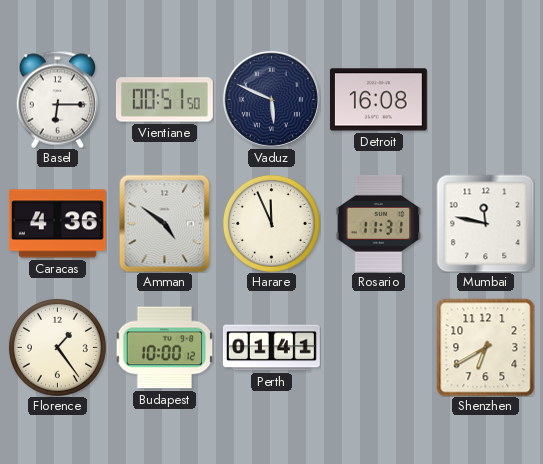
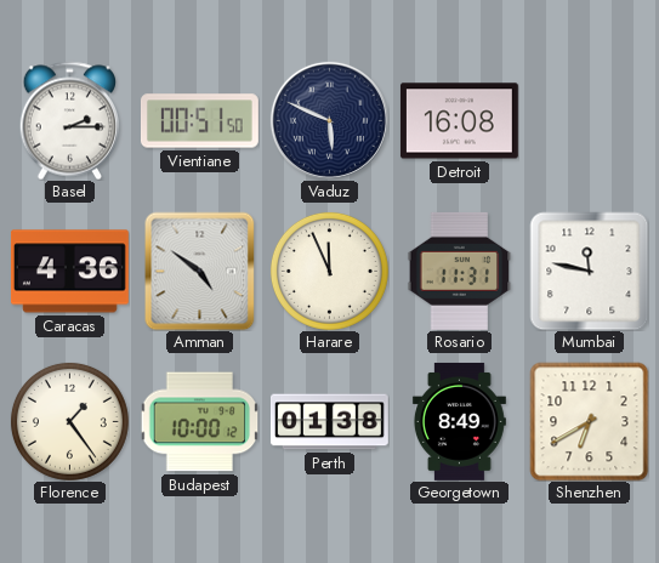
Basel: 6:15 -> 2:15 (69, 120)
Perth: 01:41 -> 01:38 (329, 422)
Georgetown: none -> 8:49 (459, 421)
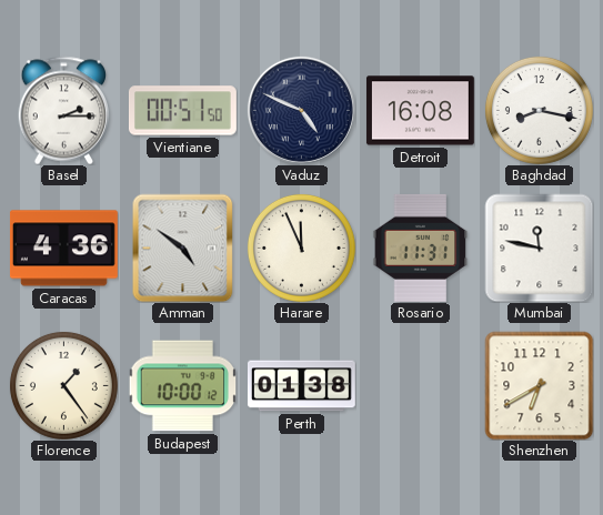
Vaduz: 5:49 -> 4:49 (301, 110)
Baghdad: none -> 8:17 (539, 110)
Georgetown: 8:49 -> none (459, 421)
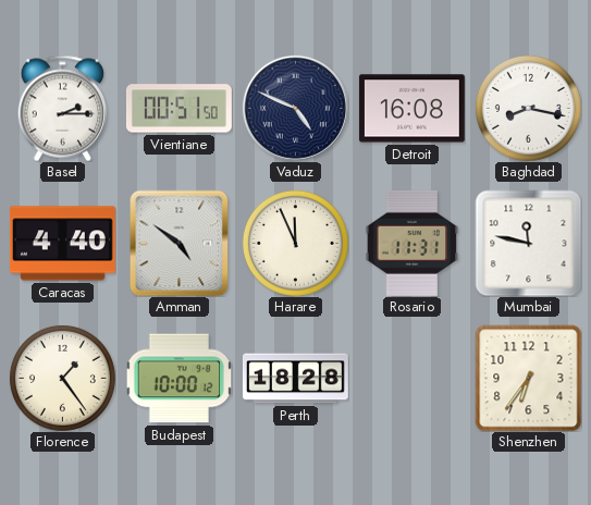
Caracas: 4:36 -> 4:40 (62, 244)
Perth: 01:38 -> 18:28 (295, 379)
Shenzhen: 6:40 -> 6:36 (528, 378)
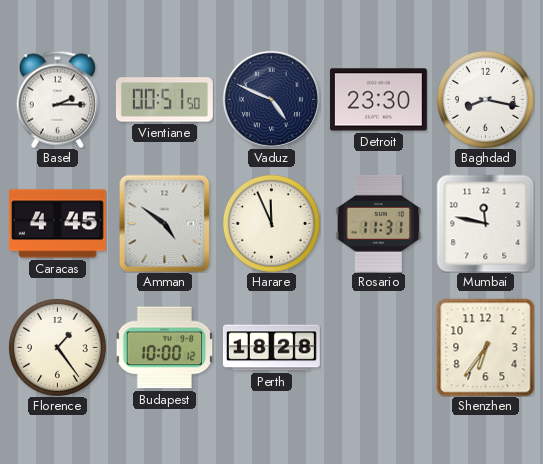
Detroit: 16:08 -> 23:30 (378, 100)
Caracas: 4:40 -> 4:45 (57, 224)
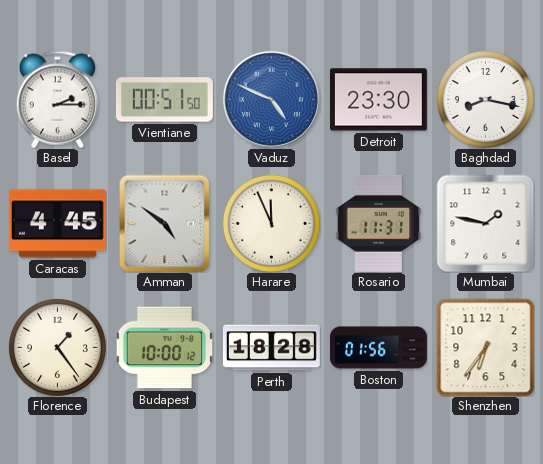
Vaduz dial: navy -> blue (271, 99)
Mumbai: 11:47 -> 1:47 (485, 223)
Boston: none -> 01:56 (379, 348)
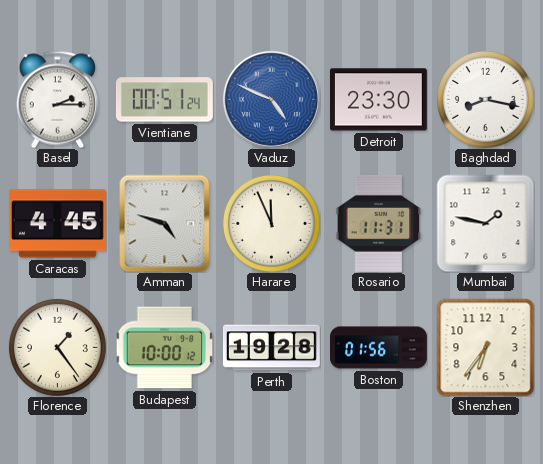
Vientiane: 00:51:50 -> 00:51:24 (164, 100)
Amman: 4:51 -> 4:48 (165, 223)
Perth: 18:28 -> 19:28 (271, 348)
